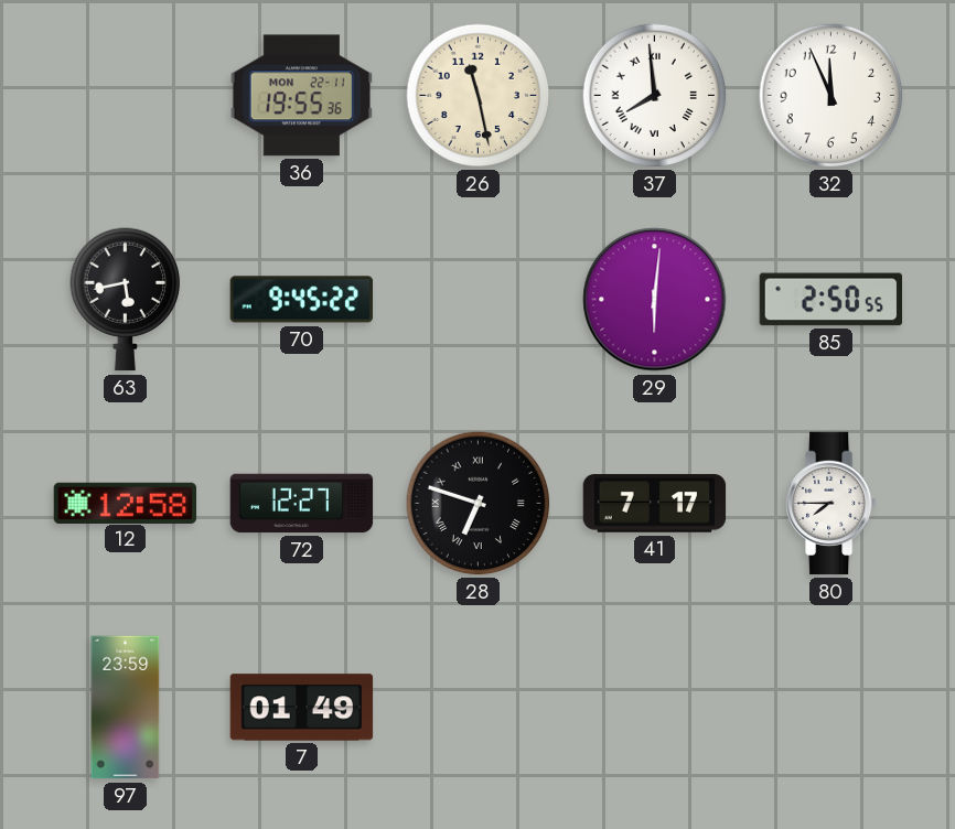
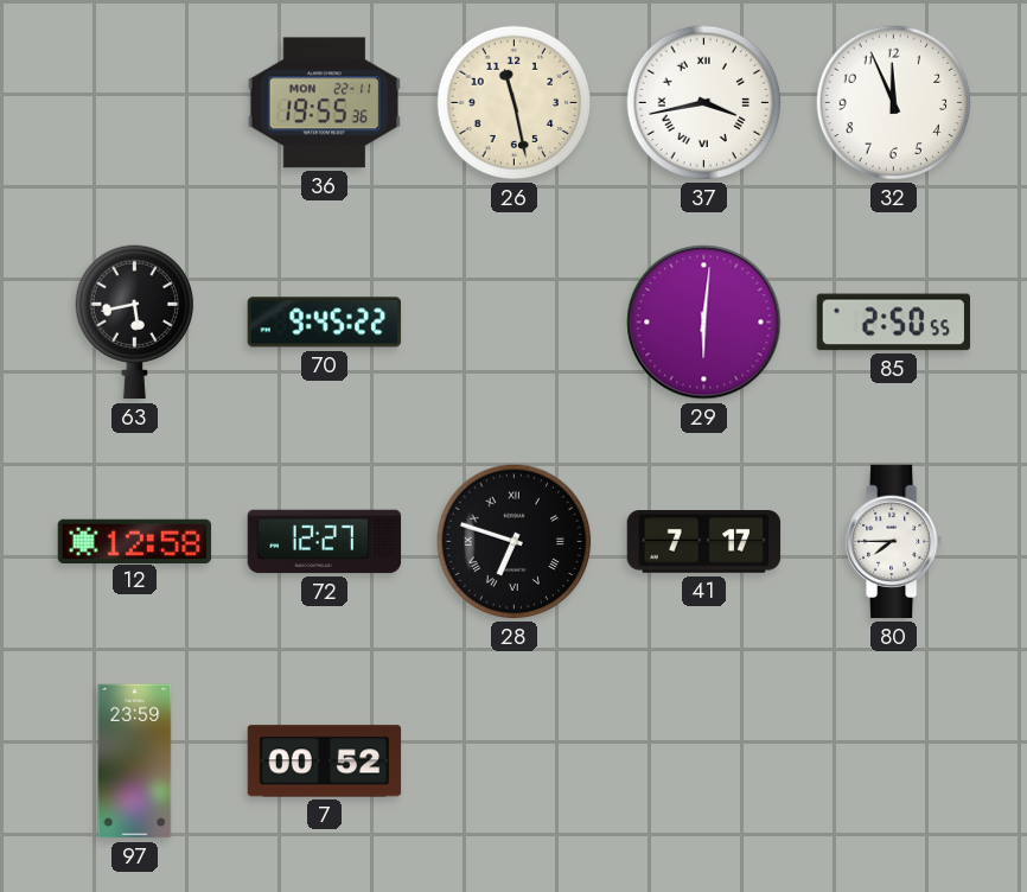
37: 7:59 -> 3:43 (704, 103)
7: 01:49 -> 00:52 (325, 762)
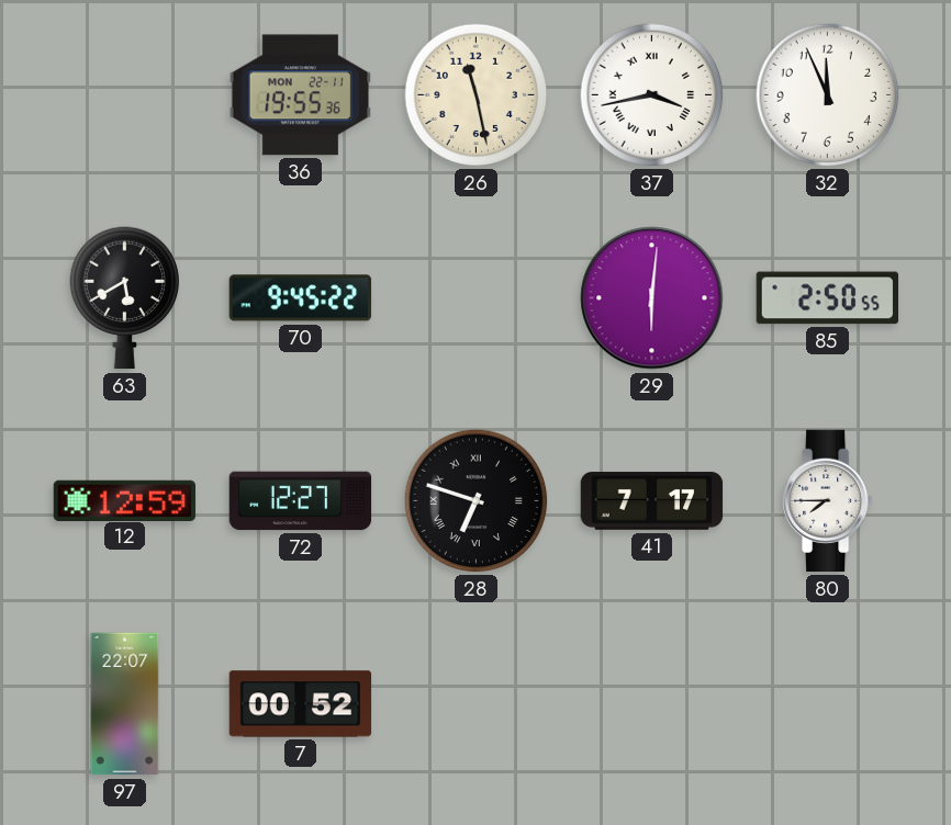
63: 5:43 -> 5:40 (124, 298)
12: 12:58 -> 12:59 (125, 500)
97: 23:59 -> 22:07 (125, 704)
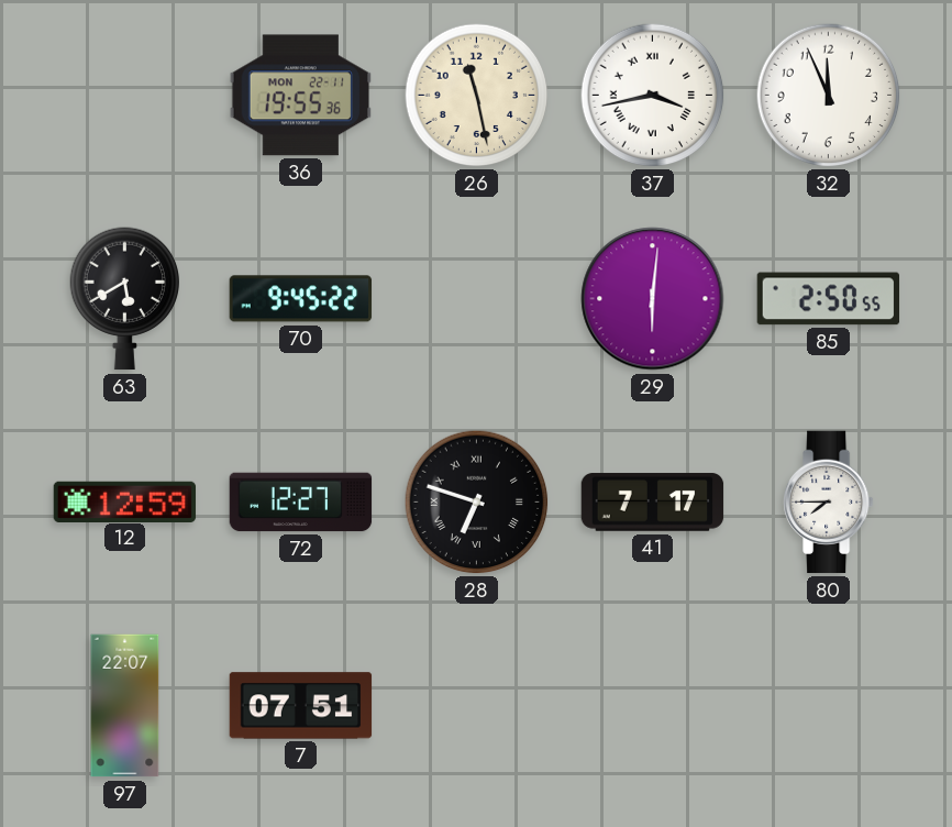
7: 00:52 -> 07:51 (301, 706)
